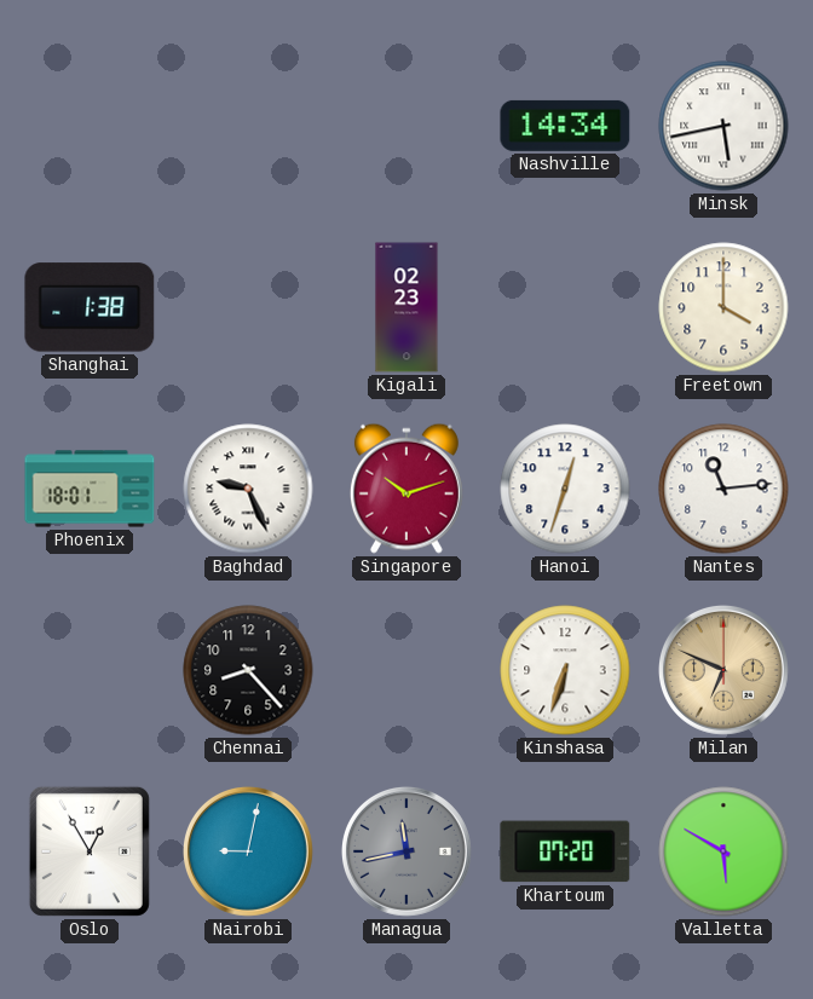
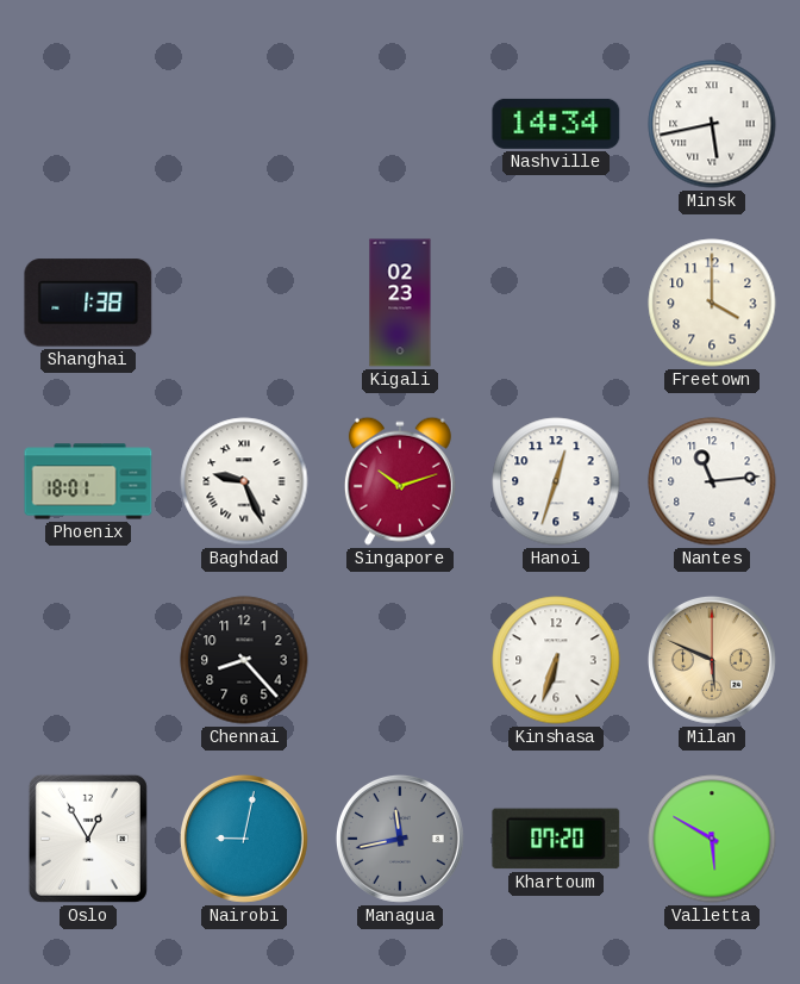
Milan: 6:49 -> 5:49 (712, 660)
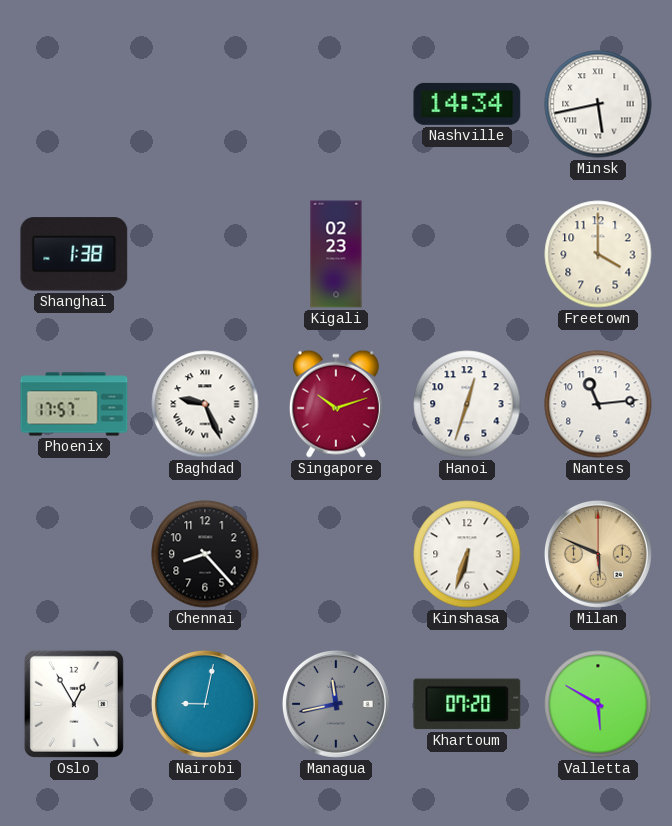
Phoenix: 18:01 -> 17:57 (74, 404)
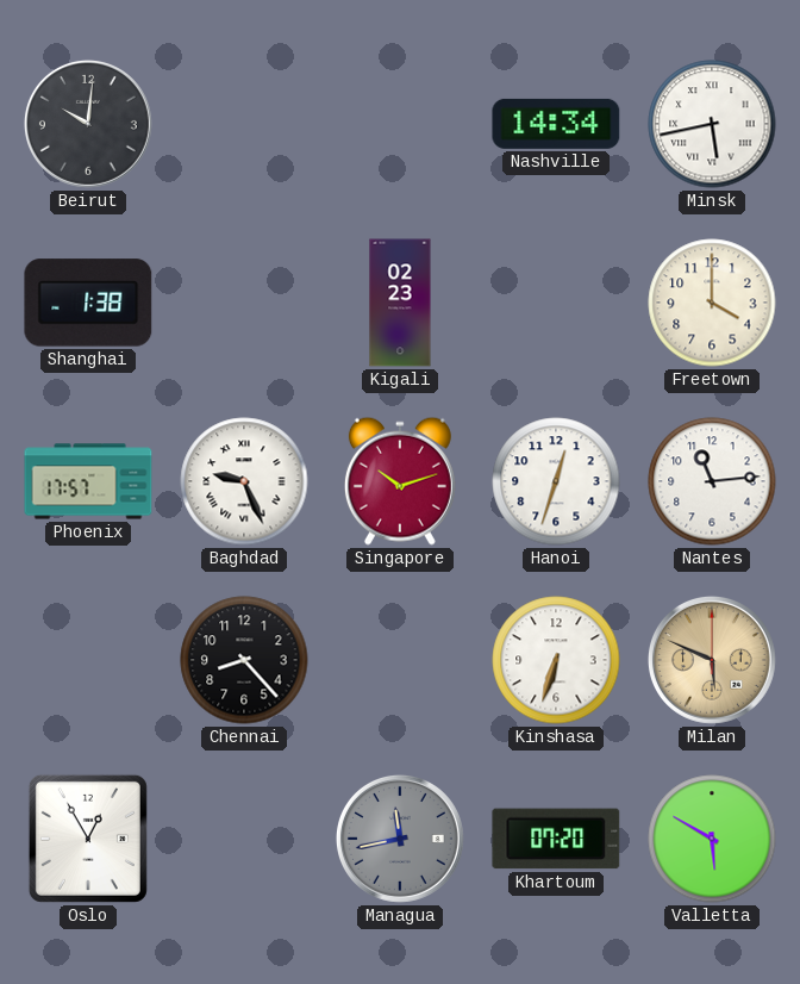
Beirut: none -> 10:01 (88, 124)
Nairobi: 9:02 -> none (205, 704)
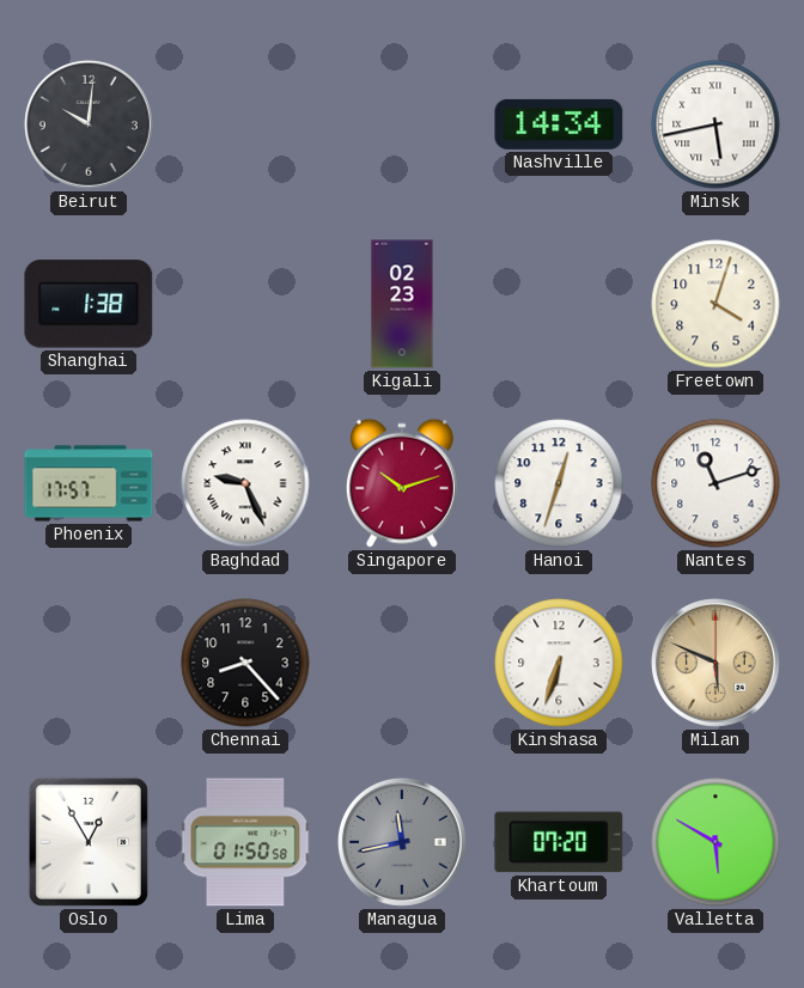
Freetown: 4:00 -> 4:03 (715, 304)
Nantes: 11:14 -> 11:12 (715, 483)
Lima: none -> 01:50 (245, 842)
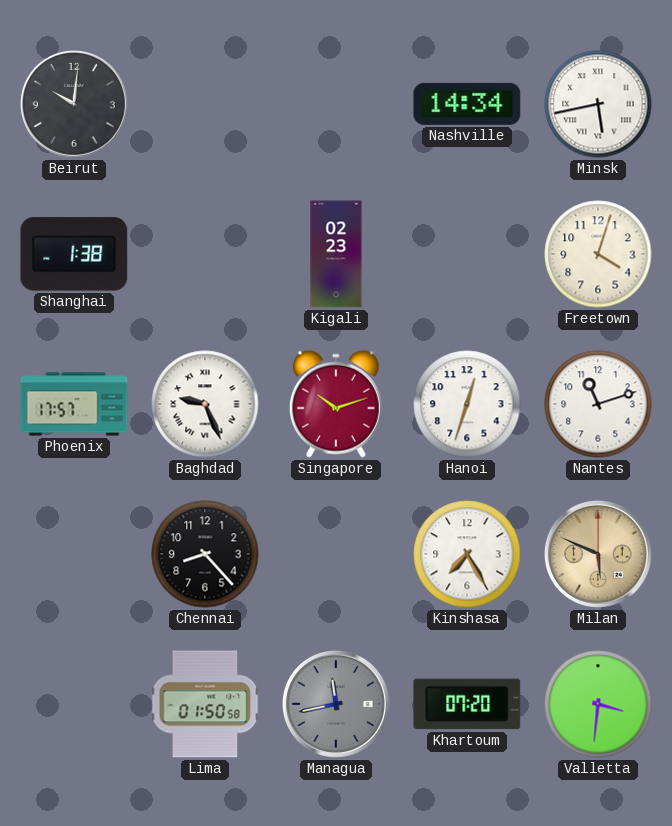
Kinshasa: 6:33 -> 7:25 (467, 554)
Oslo: 12:55 -> none (89, 842)
Valletta: 5:50 -> 3:31 (598, 704)
